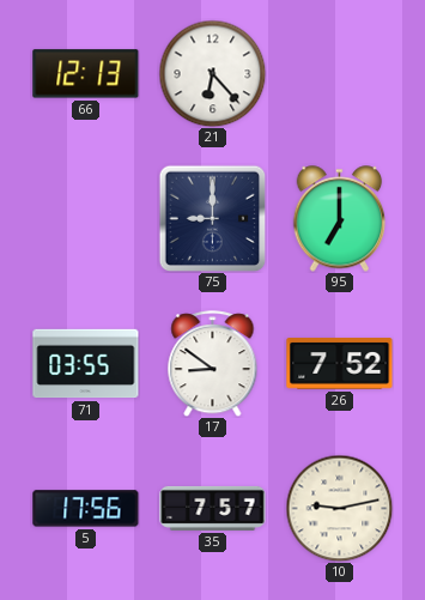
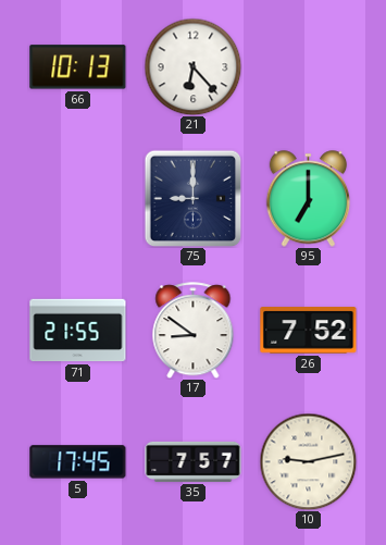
66: 12:13 -> 10:13 (78, 67)
71: 03:55 -> 21:55 (78, 331)
5: 17:56 -> 17:45 (78, 462)
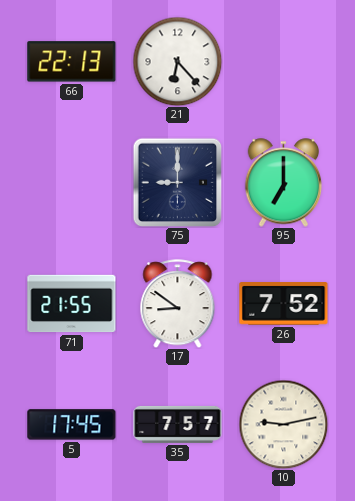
66: 10:13 -> 22:13 (72, 62)
